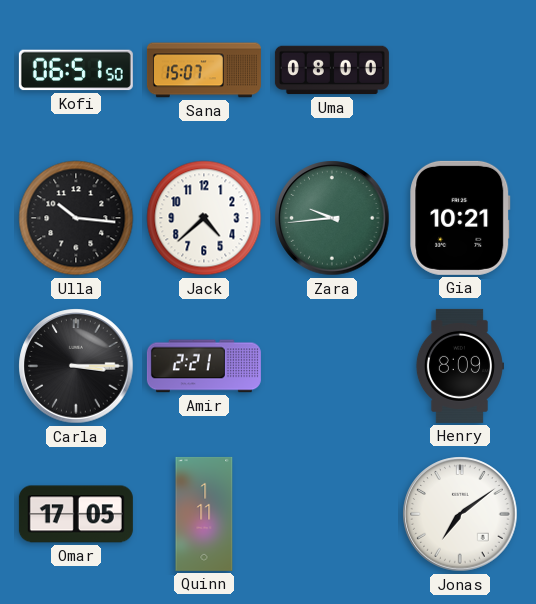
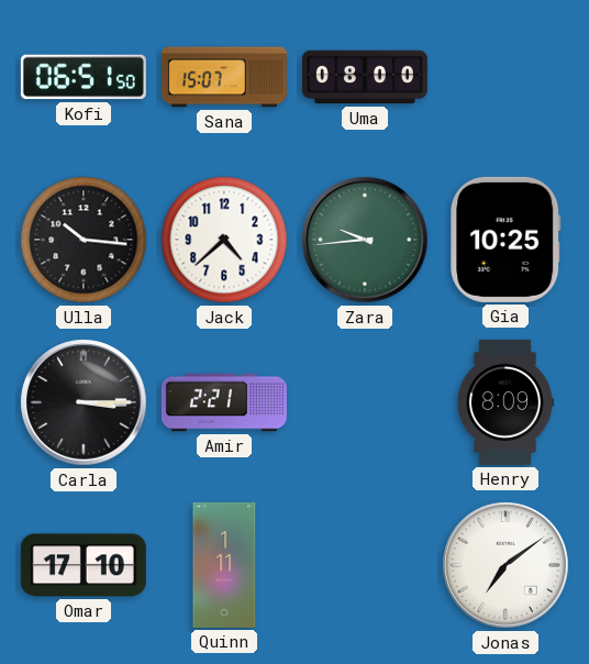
Gia: 10:21 -> 10:25 (505, 240)
Omar: 17:05 -> 17:10 (84, 565)
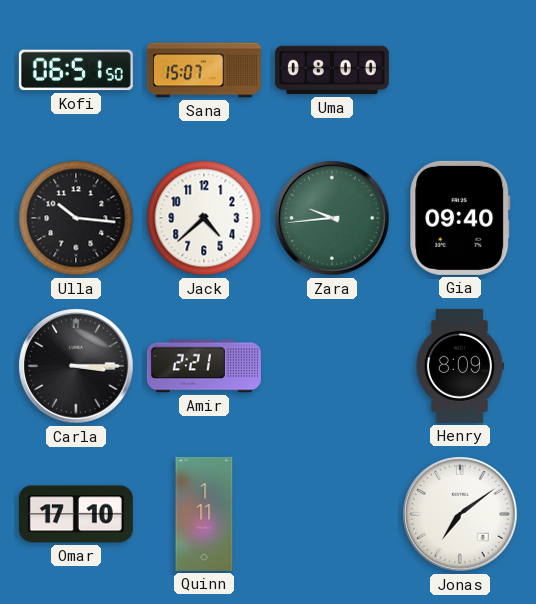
Gia: 10:25 -> 09:40 (460, 218)
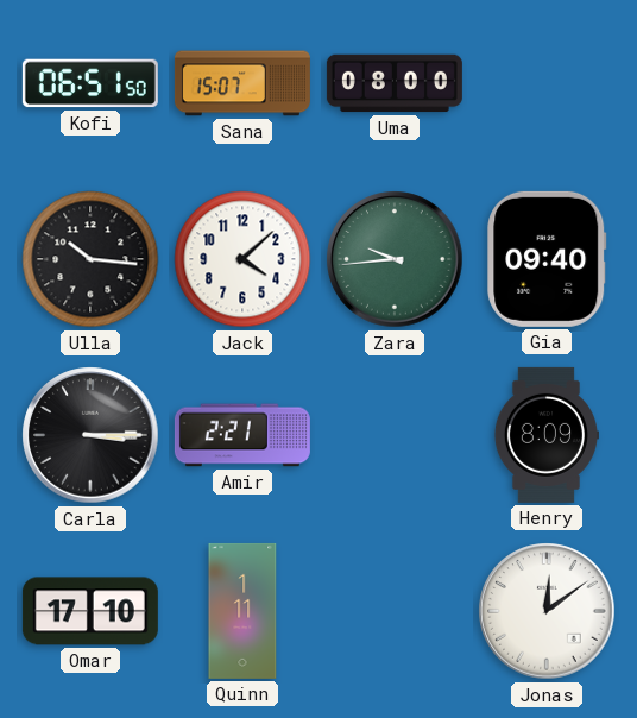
Jack: 4:38 -> 4:08 (242, 259)
Jonas: 7:09 -> 12:09 (547, 611)
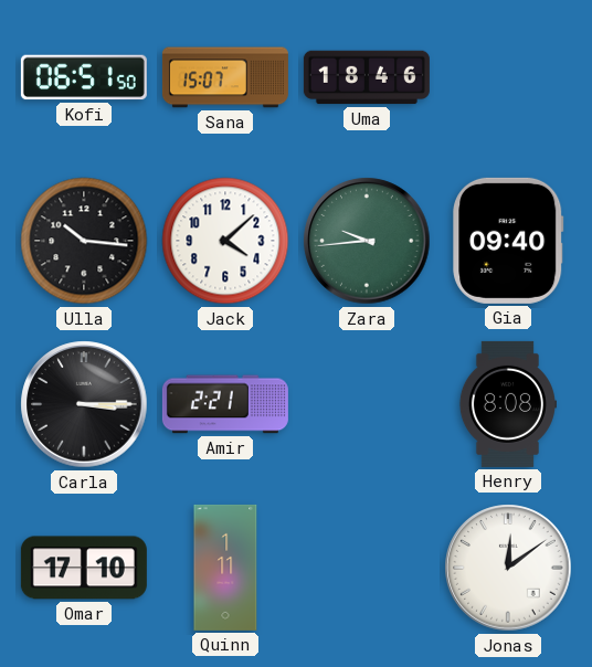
Uma: 08:00 -> 18:46 (367, 77)
Henry: 8:09 -> 8:08 (507, 404)
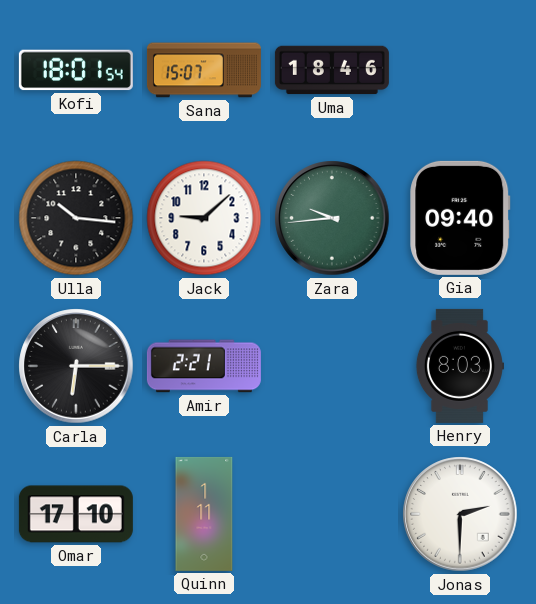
Kofi: 06:51 -> 18:01 (76, 70)
Jack: 4:08 -> 9:08 (204, 218)
Carla: 3:15 -> 6:15 (76, 366)
Henry: 8:08 -> 8:03 (459, 366)
Jonas: 12:09 -> 2:30 (460, 514)
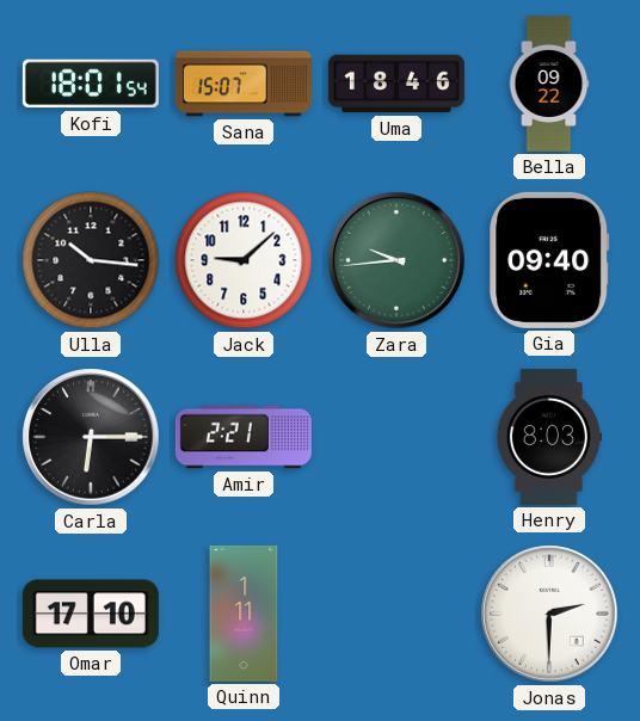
Bella: none -> 09:22 (549, 84)
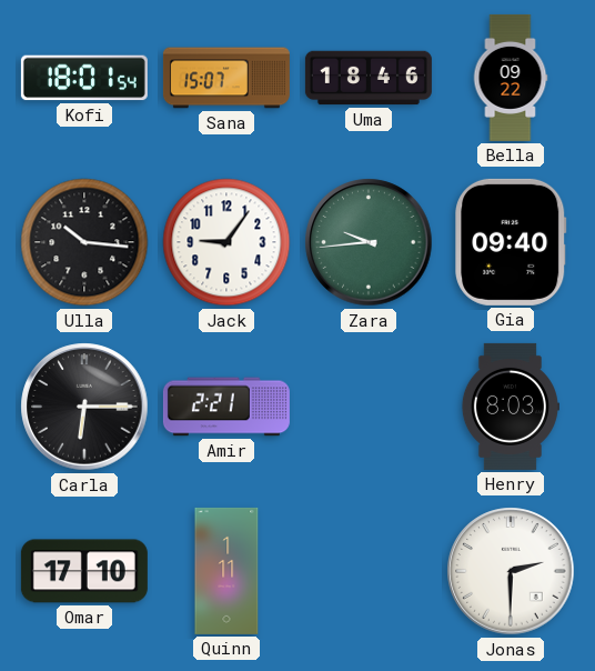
Jack: 9:08 -> 9:06 (226, 242)
